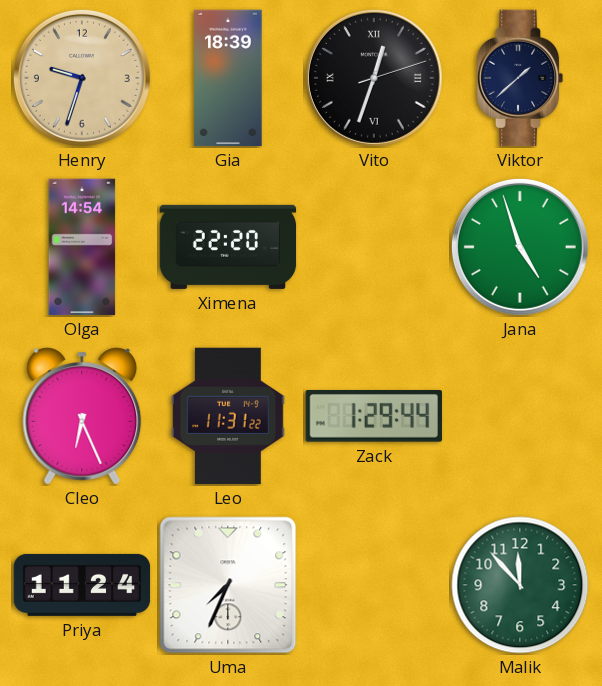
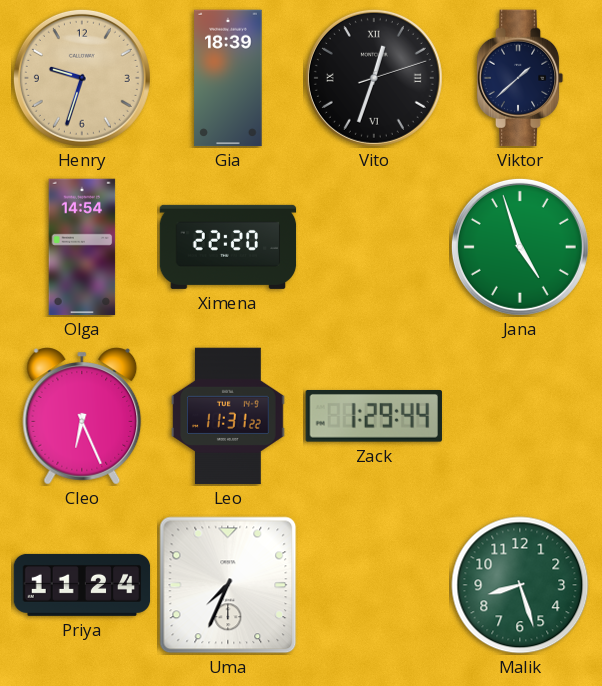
Malik: 11:53 -> 8:27 (520, 585)
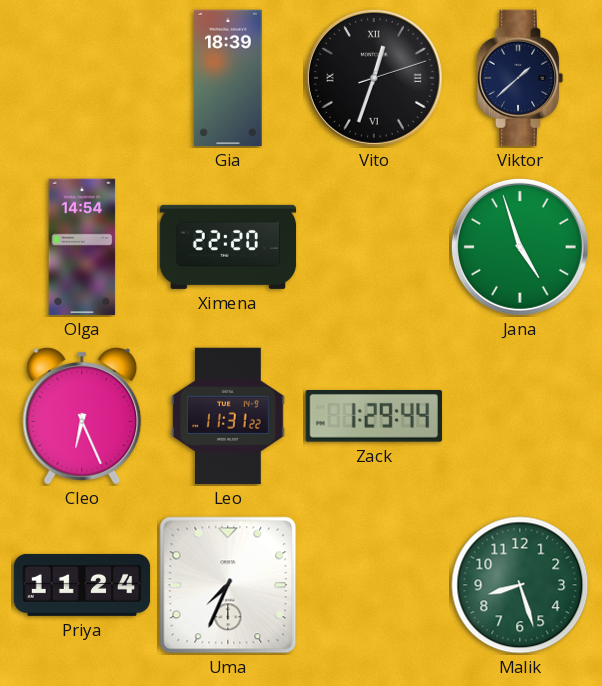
Henry: 9:33 -> none (82, 78)
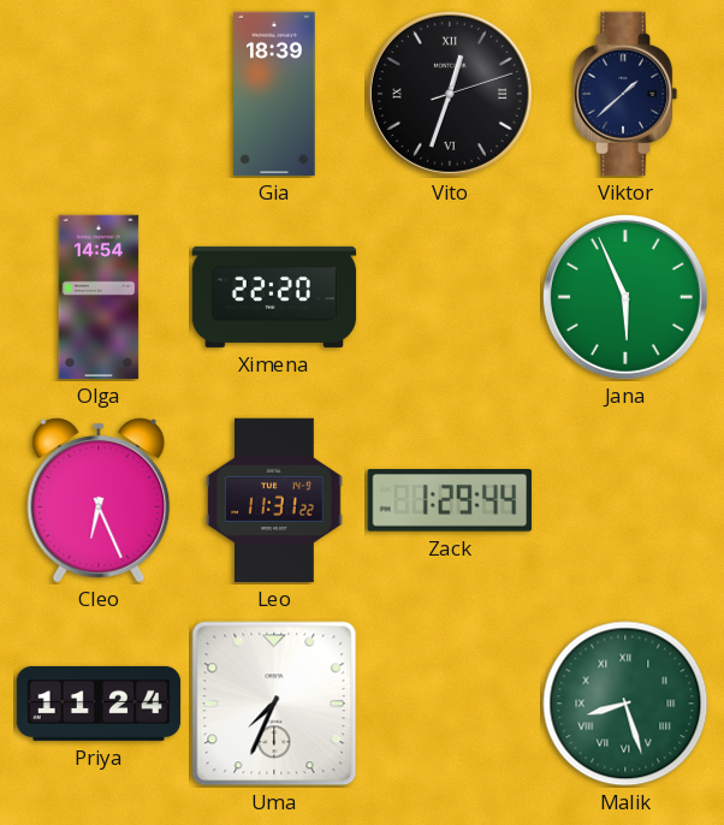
Jana: 4:57 -> 5:56 (625, 297)
Malik numerals: Arabic -> Roman (625, 704)
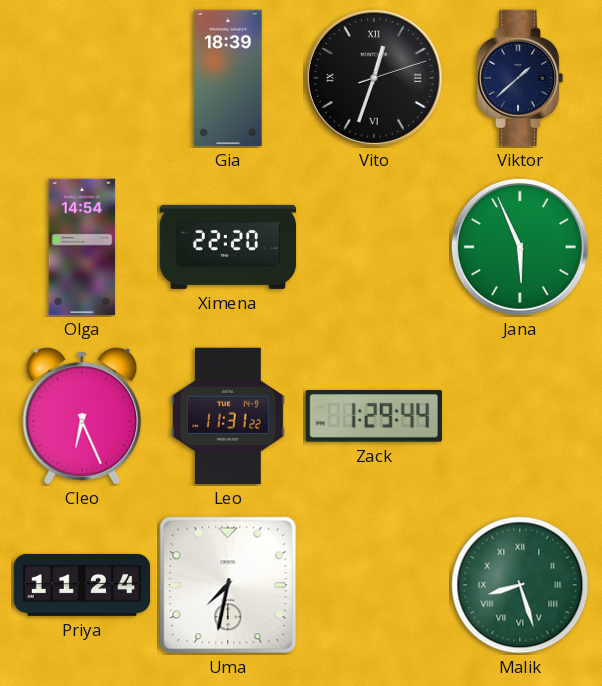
Uma: 7:34 -> 7:32 (228, 585)
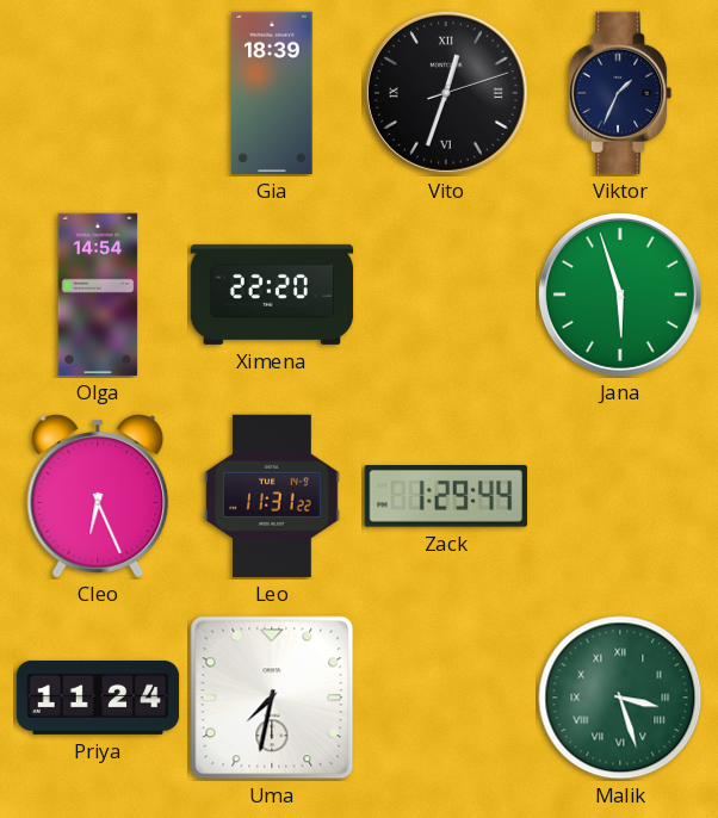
Viktor: 1:38 -> 1:34 (620, 93)
Jana: 5:56 -> 5:57 (620, 295)
Malik: 8:27 -> 3:27 (620, 698)
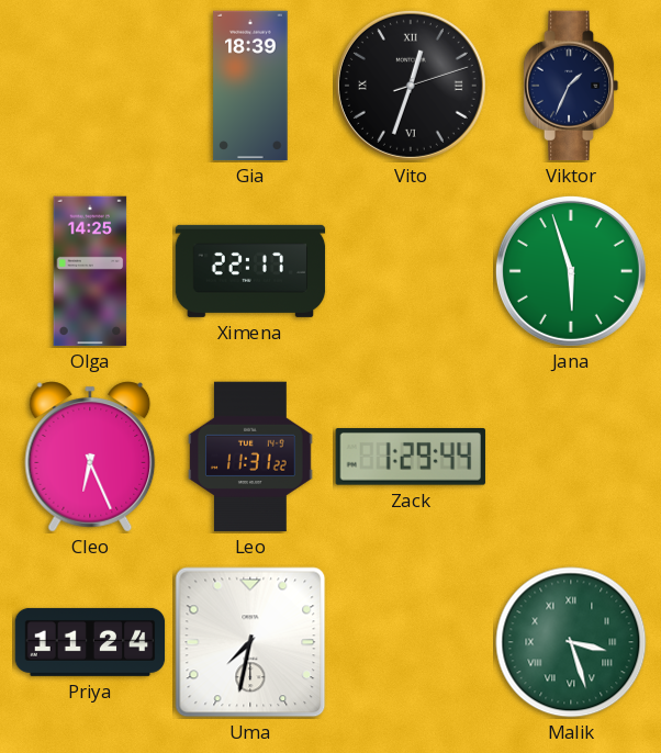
Olga: 14:54 -> 14:25 (90, 271)
Ximena: 22:20 -> 22:17 (250, 271)
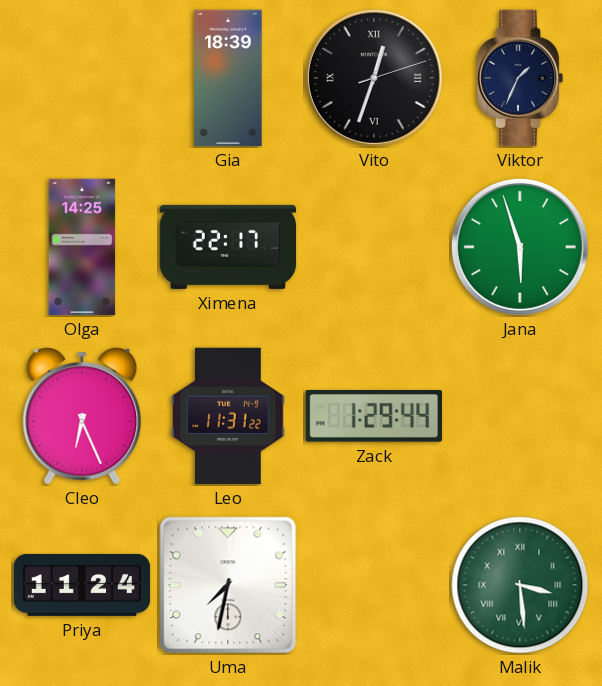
Malik: 3:27 -> 3:29 (520, 585)
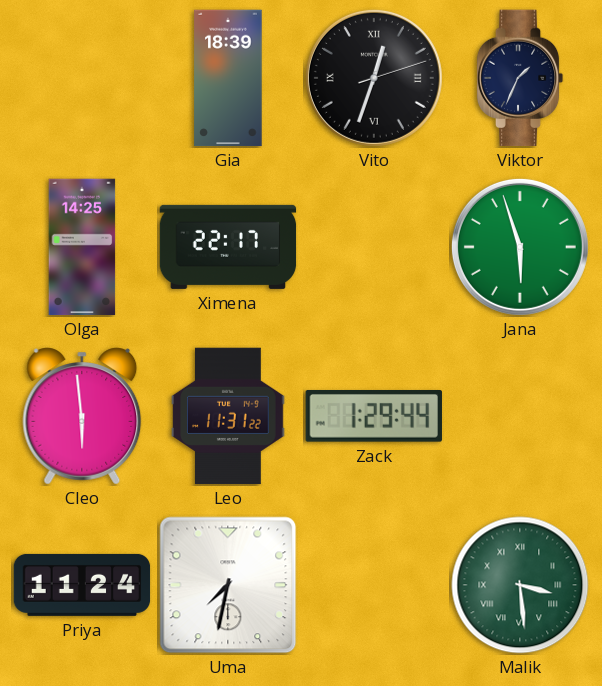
Cleo: 6:26 -> 5:59 (82, 416)
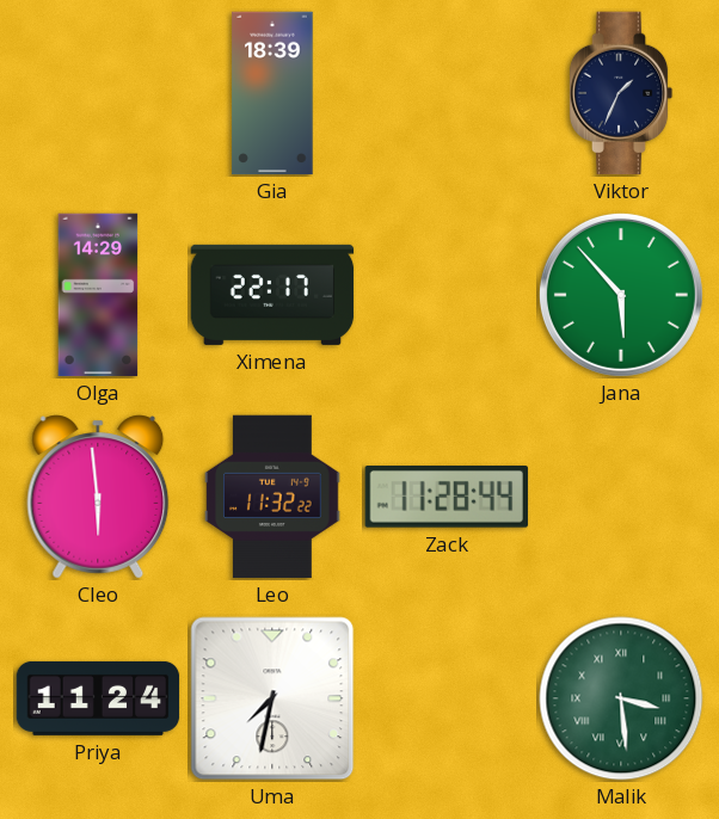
Vito: 12:33 -> none (374, 78)
Olga: 14:25 -> 14:29 (98, 295)
Jana: 5:57 -> 5:53 (621, 295)
Leo: 11:31 -> 11:32 (272, 497)
Zack: 1:29 -> 11:28 (447, 498)
